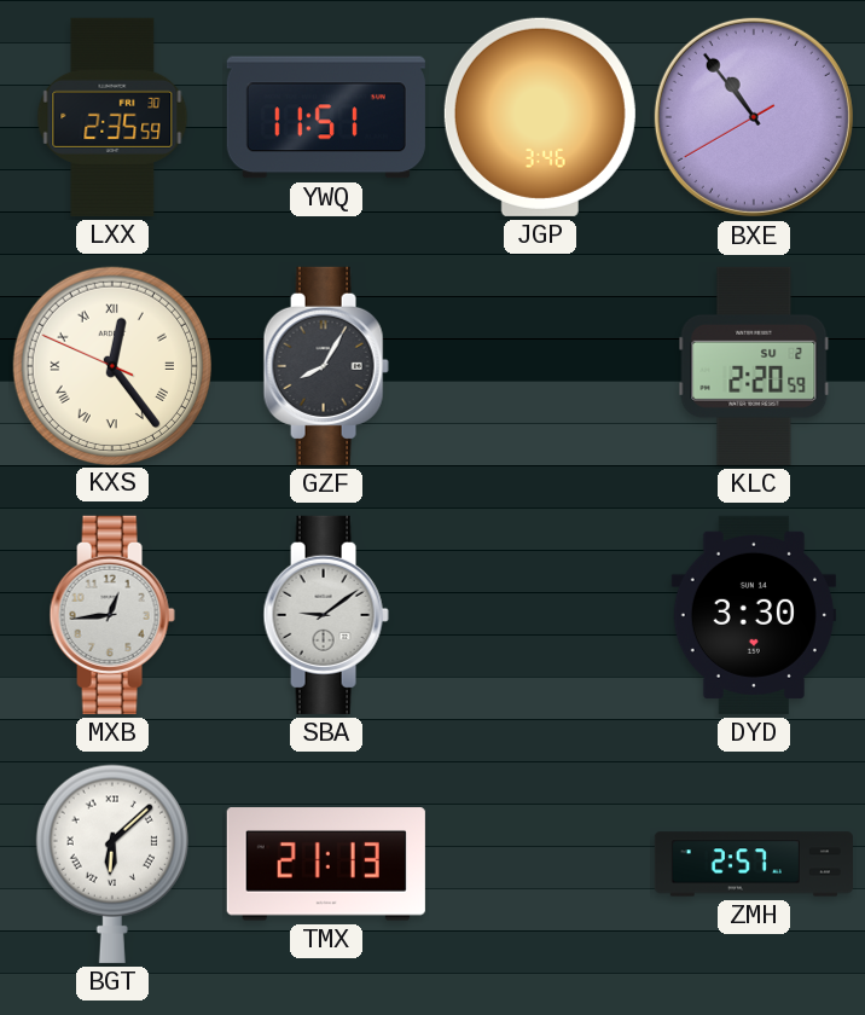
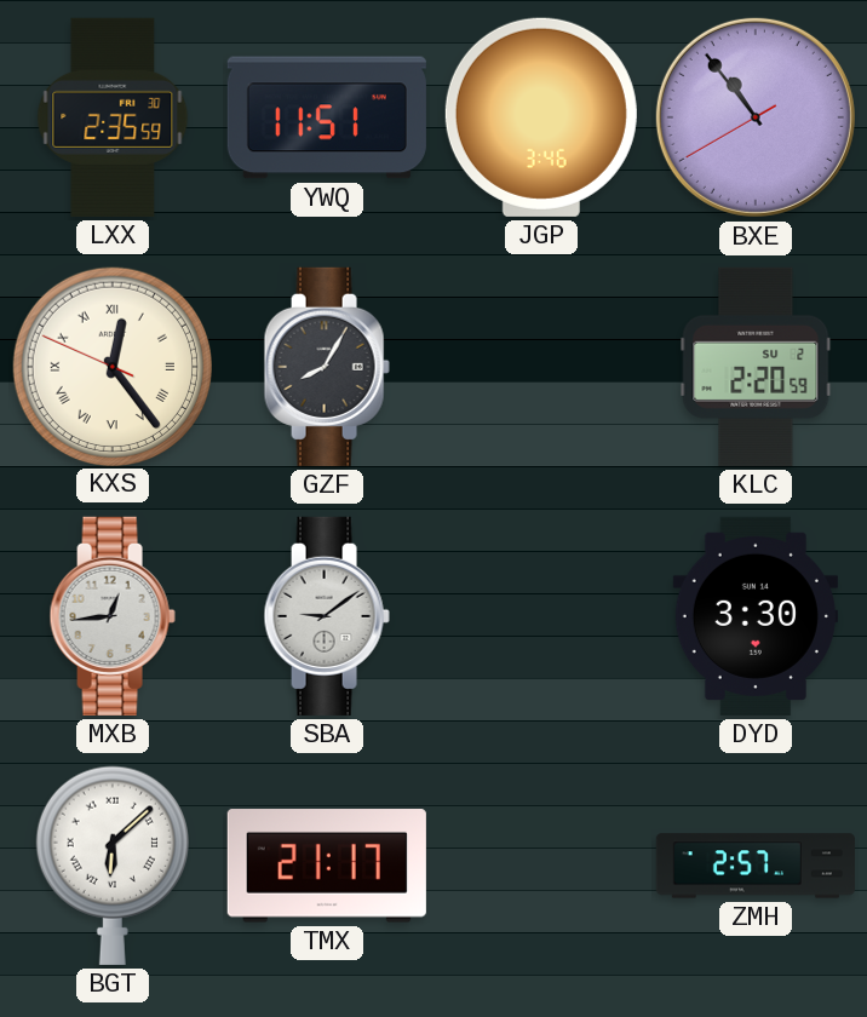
TMX: 21:13 -> 21:17 (327, 866)
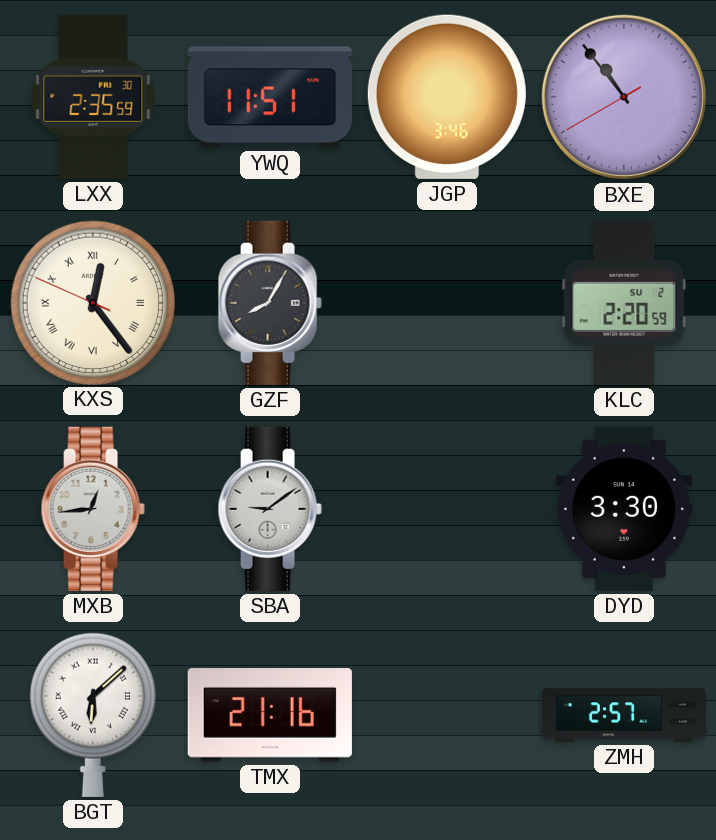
TMX: 21:17 -> 21:16 (270, 715)
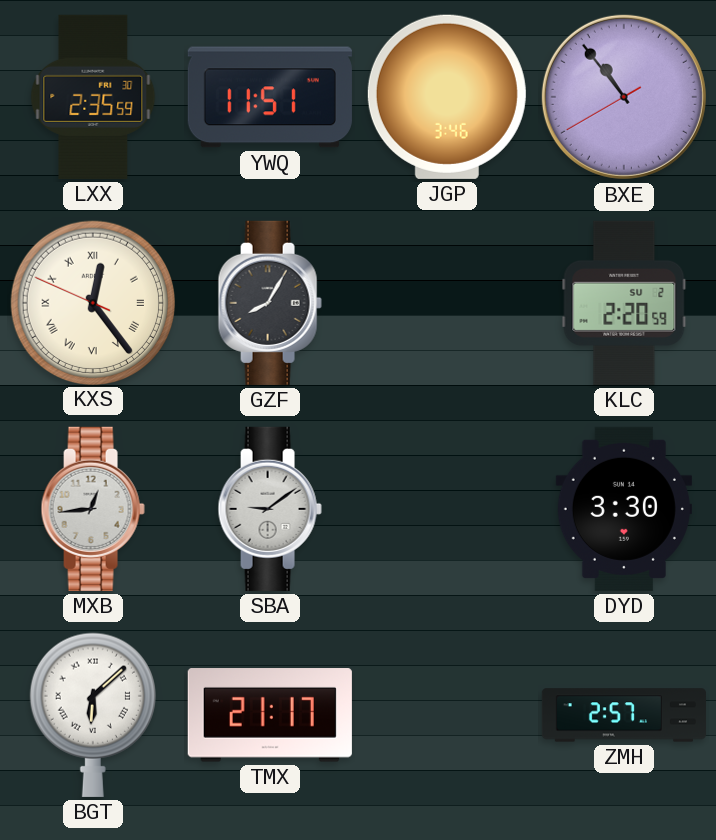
TMX: 21:16 -> 21:17 (270, 715)
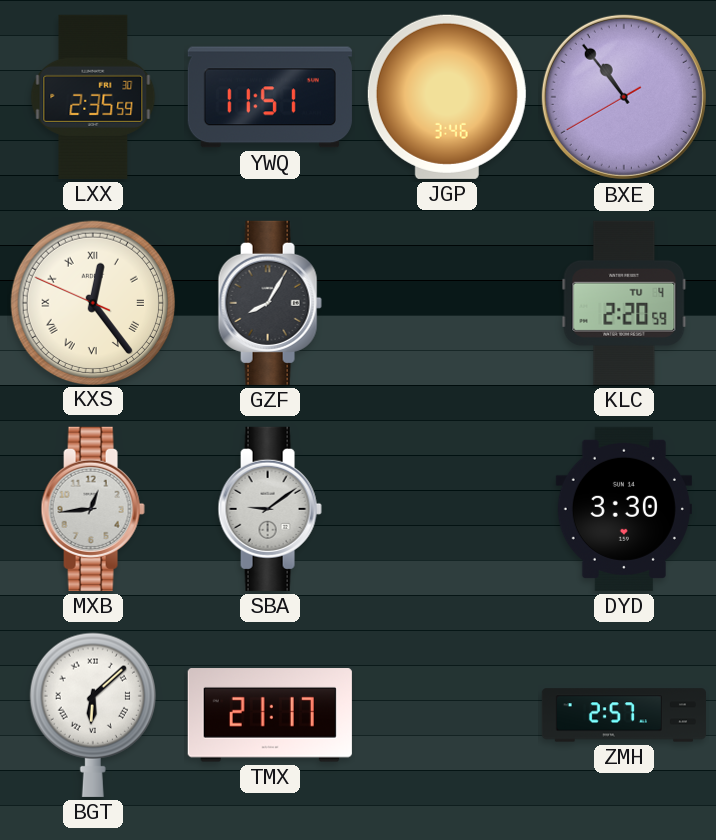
KLC date: SU 2 -> TU 4 (624, 303)
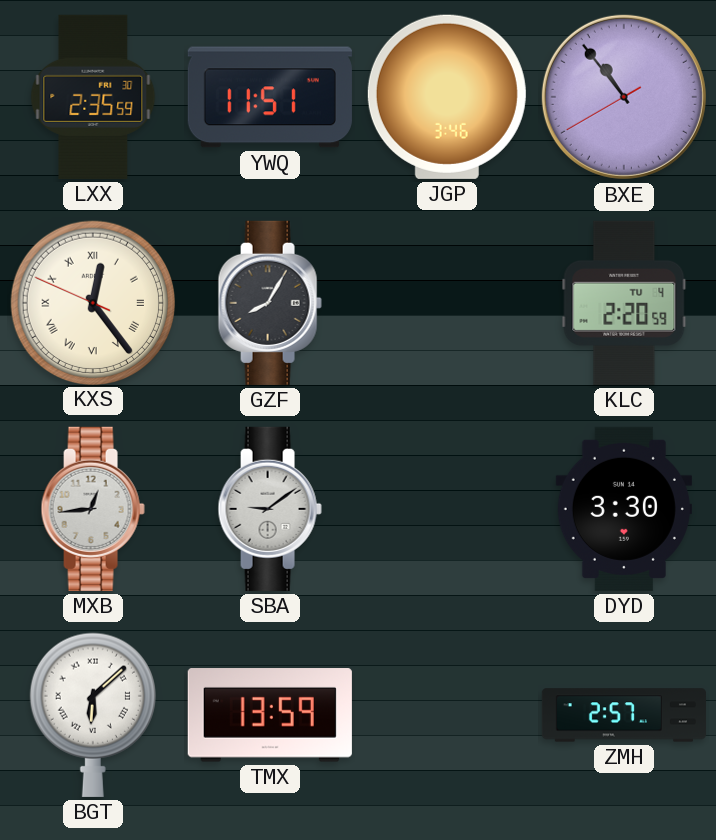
TMX: 21:17 -> 13:59 (270, 715)
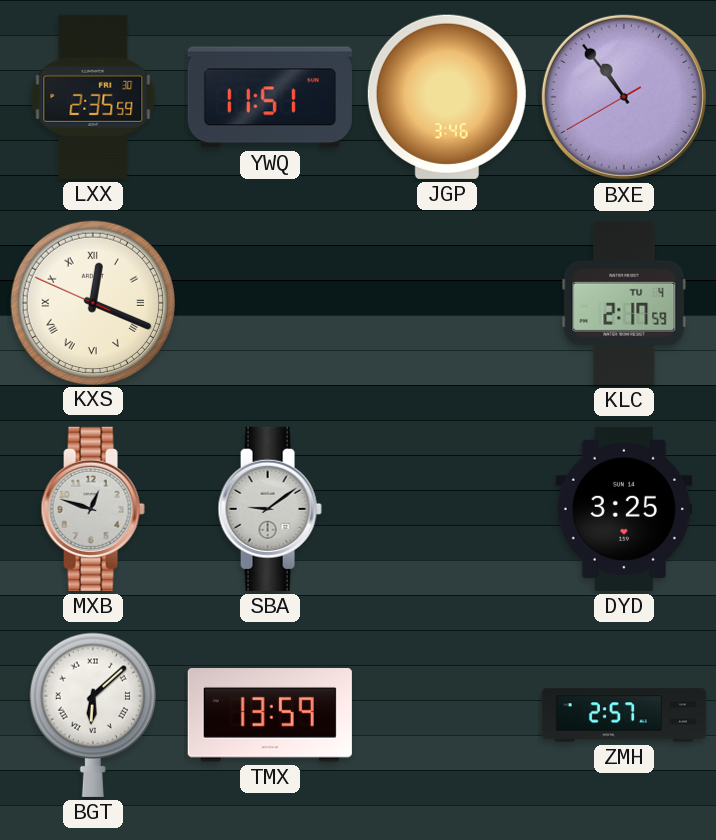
KXS: 12:23 -> 12:18 (92, 302)
GZF: 8:05 -> none (270, 303)
KLC: 2:20 -> 2:17 (624, 303)
MXB: 12:44 -> 12:48 (93, 509)
DYD: 3:30 -> 3:25 (624, 509)
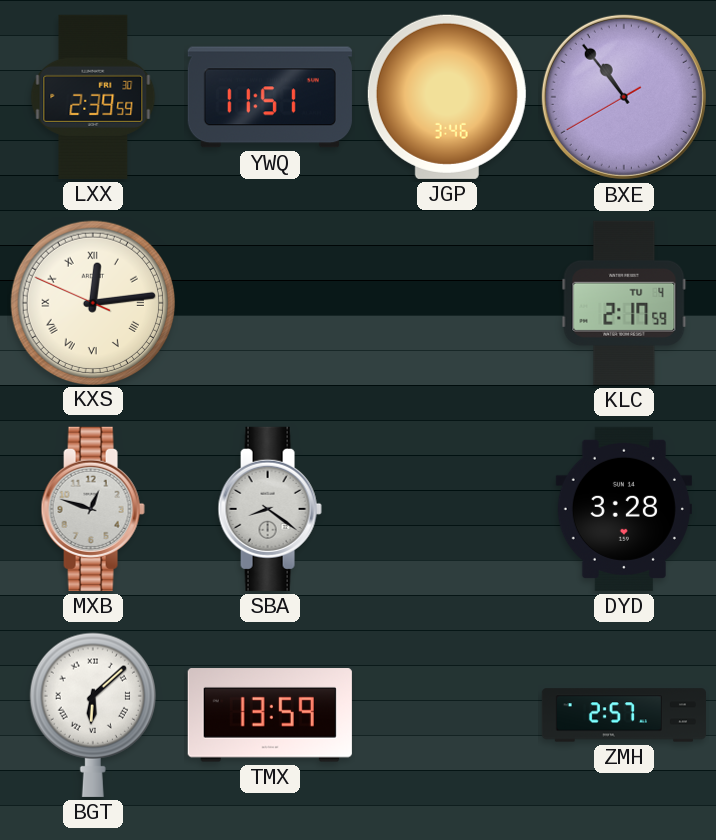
LXX: 2:35 -> 2:39 (93, 97)
KXS: 12:18 -> 12:13 (92, 302)
SBA: 9:09 -> 8:21 (270, 509)
DYD: 3:25 -> 3:28 (624, 509)
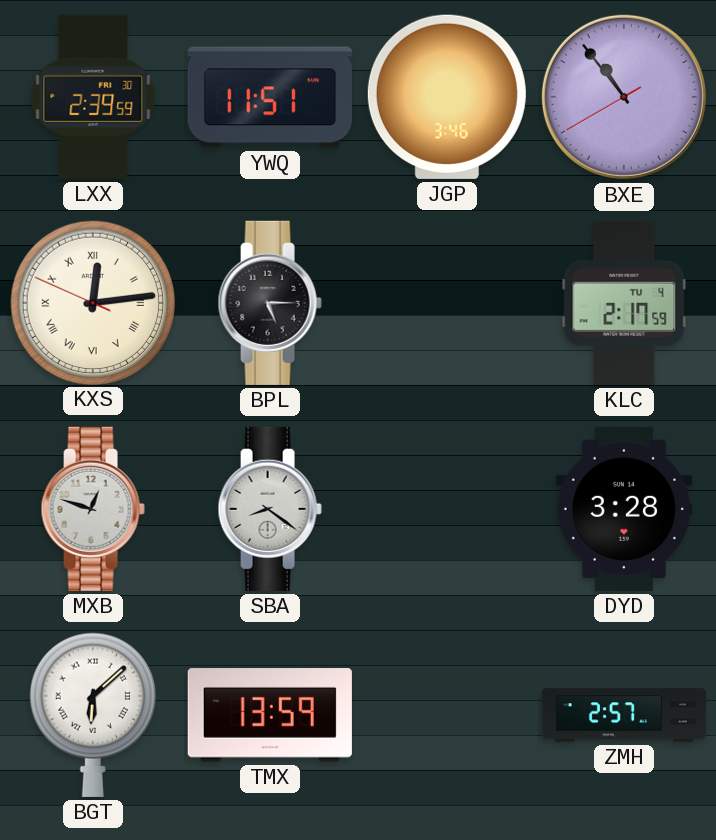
BPL: none -> 5:15 (270, 303)
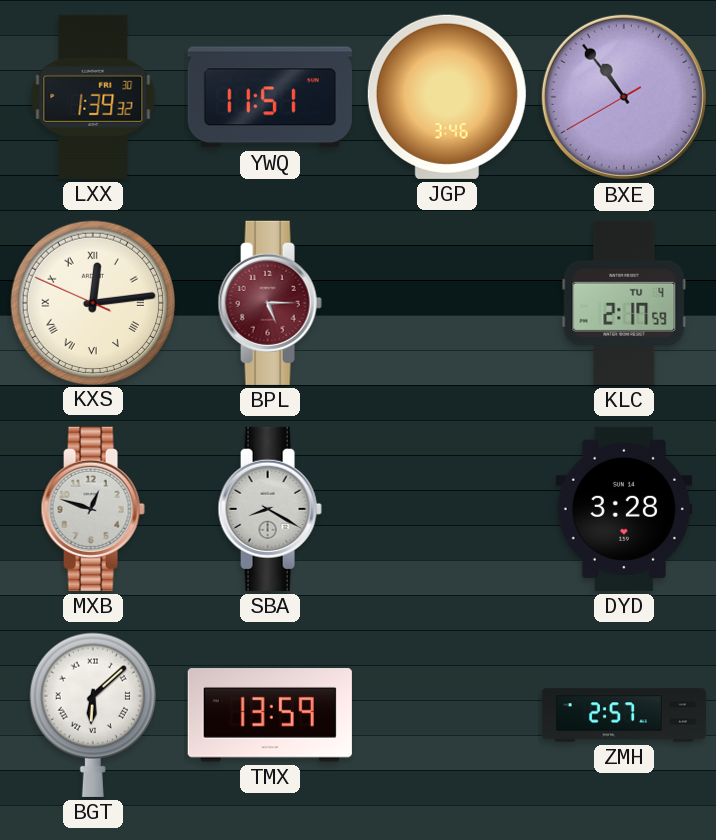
LXX: 2:39 -> 1:39 (93, 97)
BPL dial: black -> burgundy (270, 303)
SBA: 8:21 -> 8:20 (270, 509)
